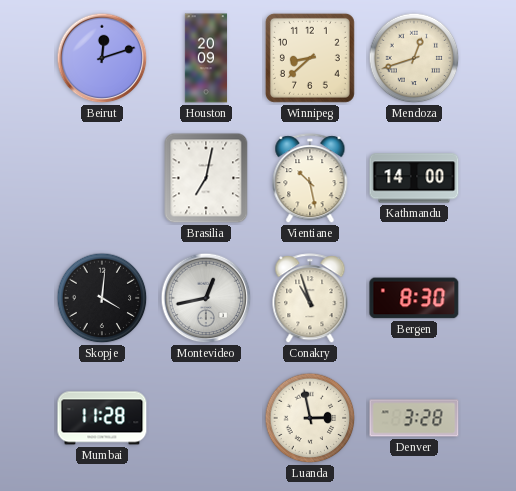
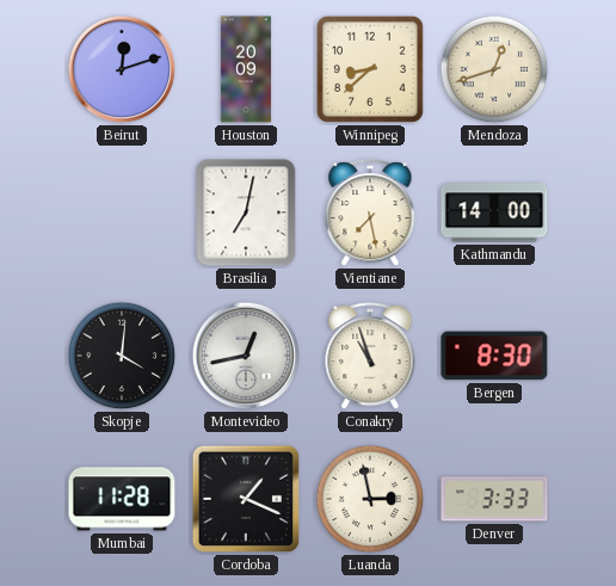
Vientiane: 10:28 -> 7:28 (370, 214)
Cordoba: none -> 1:19 (246, 499)
Denver: 3:28 -> 3:33 (494, 499)
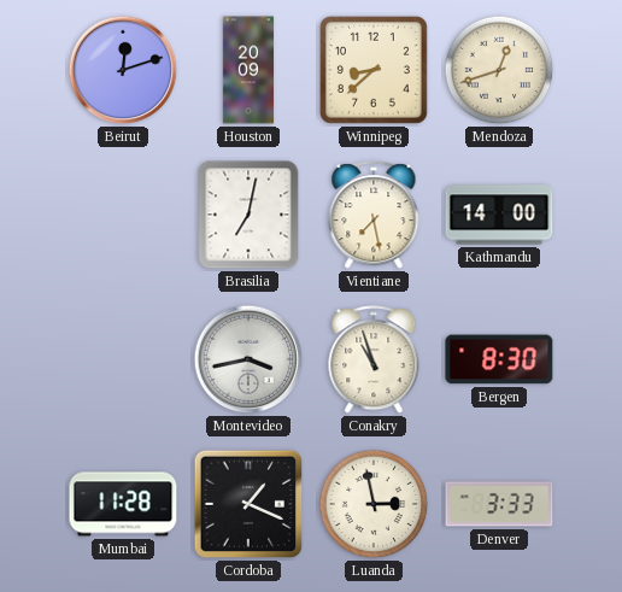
Skopje: 4:01 -> none (122, 356)
Montevideo: 12:43 -> 3:43 (248, 359)
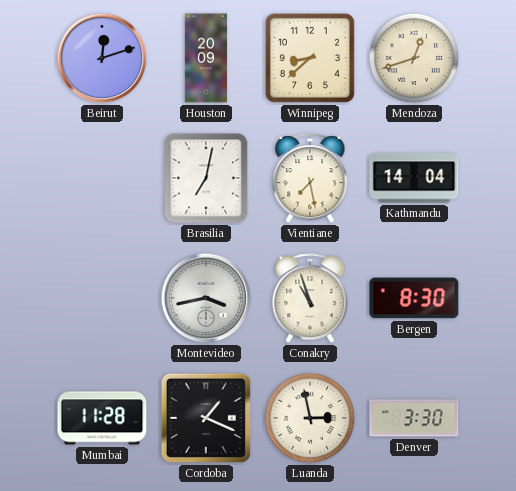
Kathmandu: 14:00 -> 14:04 (414, 178)
Denver: 3:33 -> 3:30 (414, 418)
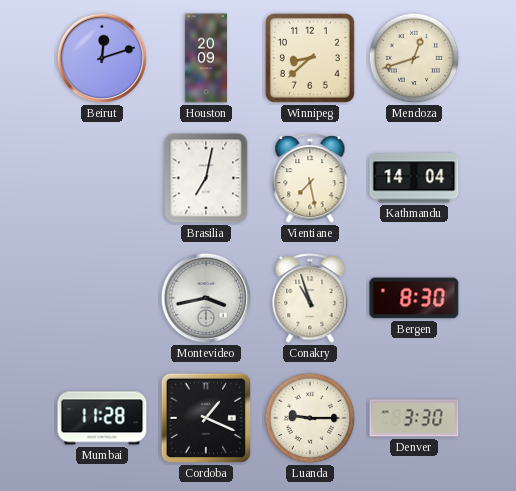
Luanda: 2:58 -> 9:15 (310, 418)
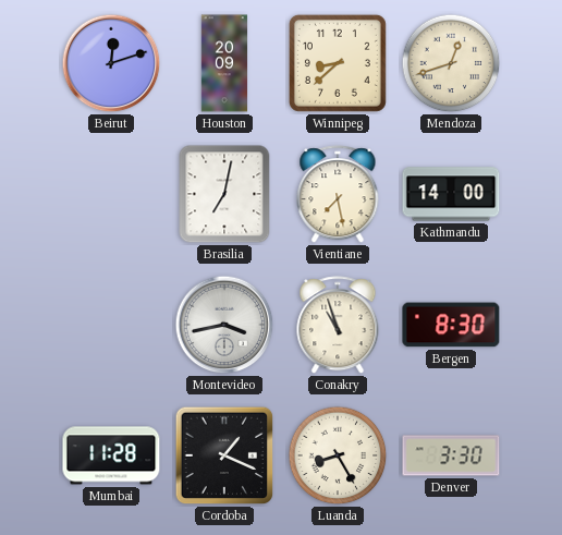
Kathmandu: 14:04 -> 14:00 (451, 194)
Luanda: 9:15 -> 8:25 (338, 455)
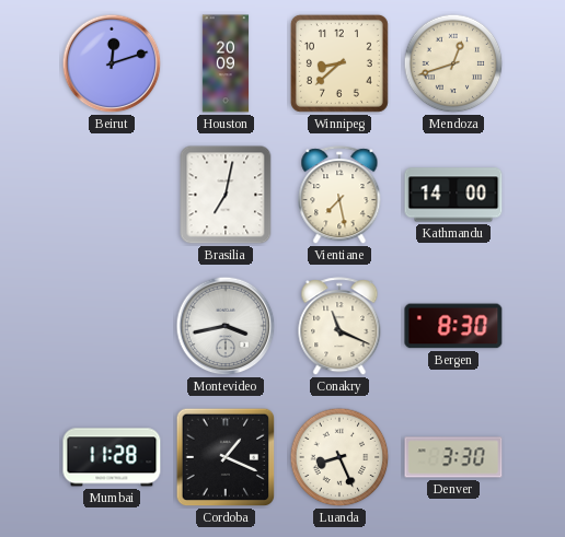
Conakry: 10:57 -> 11:19 (339, 327)
Luanda: 8:25 -> 8:26 (339, 457)
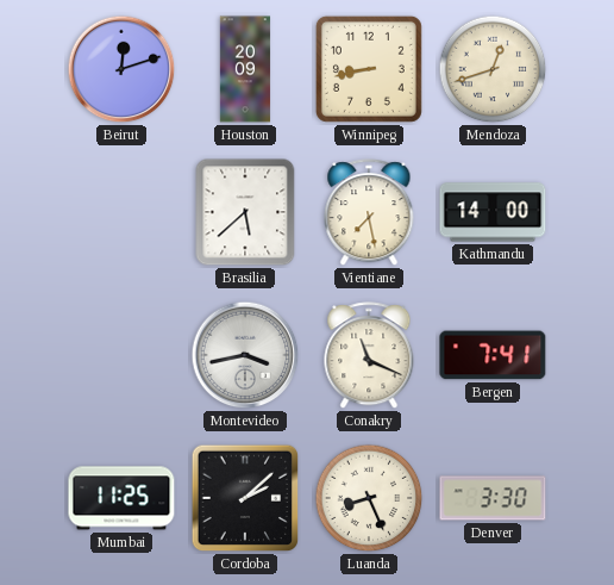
Winnipeg: 8:38 -> 8:43 (369, 69)
Brasilia: 7:02 -> 5:38 (245, 212)
Bergen: 8:30 -> 7:41 (493, 355)
Mumbai: 11:28 -> 11:25 (121, 498)
Cordoba: 1:19 -> 2:08 (245, 498)
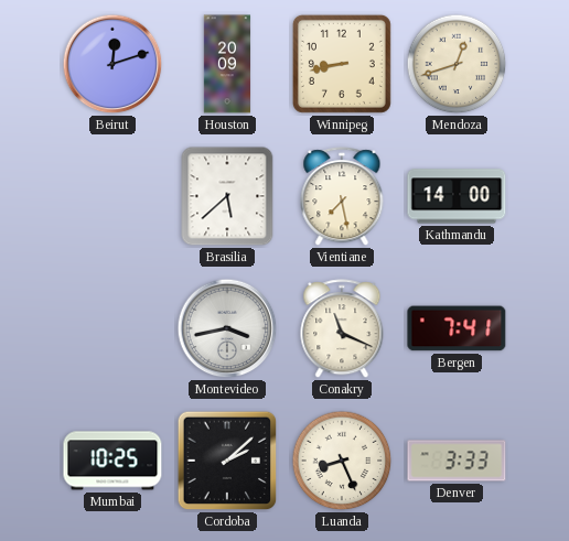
Mumbai: 11:25 -> 10:25 (112, 461)
Denver: 3:30 -> 3:33 (457, 461)
